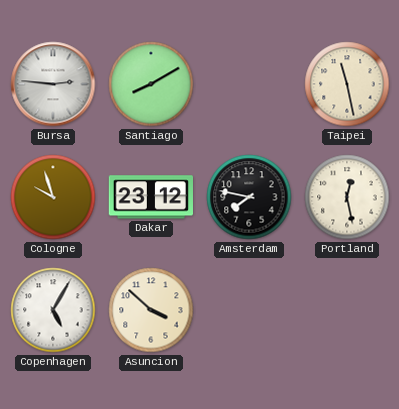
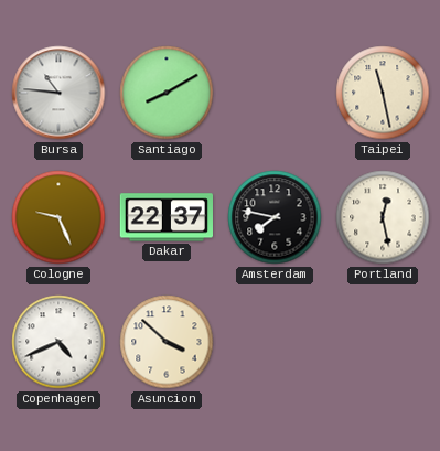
Bursa: 2:46 -> 10:46 (58, 93)
Cologne: 9:57 -> 9:26 (58, 217)
Dakar: 23:12 -> 22:37 (165, 217)
Copenhagen: 5:05 -> 4:41 (58, 342)
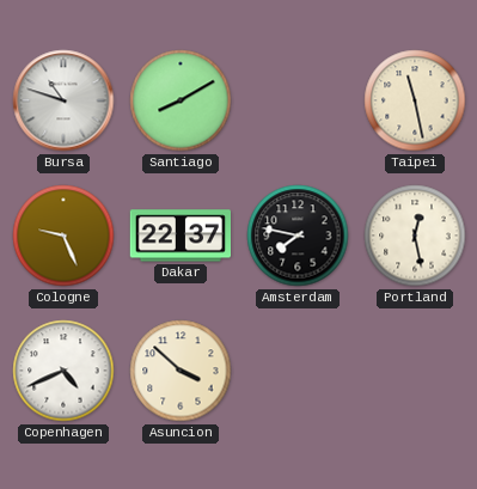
Bursa: 10:46 -> 10:48 (63, 100)
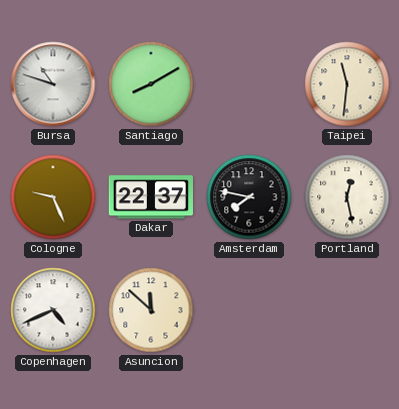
Taipei: 11:28 -> 11:31 (347, 84)
Asuncion: 3:52 -> 11:52 (151, 310)
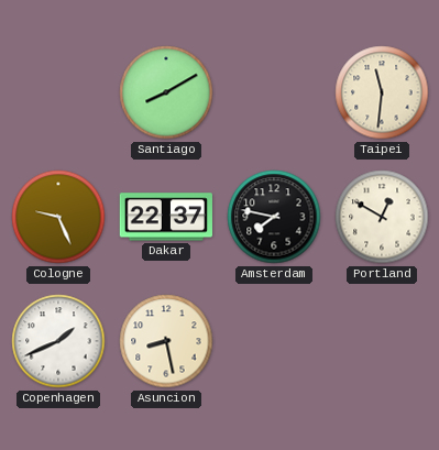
Bursa: 10:48 -> none (53, 84)
Portland: 12:28 -> 12:50 (382, 217)
Copenhagen: 4:41 -> 1:41 (58, 341)
Asuncion: 11:52 -> 8:28 (166, 341)
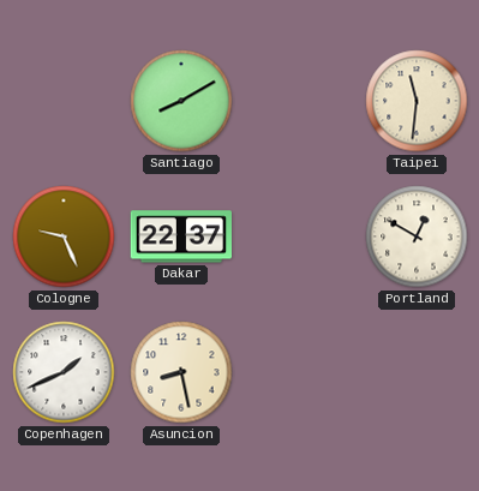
Amsterdam: 7:47 -> none (274, 217)
